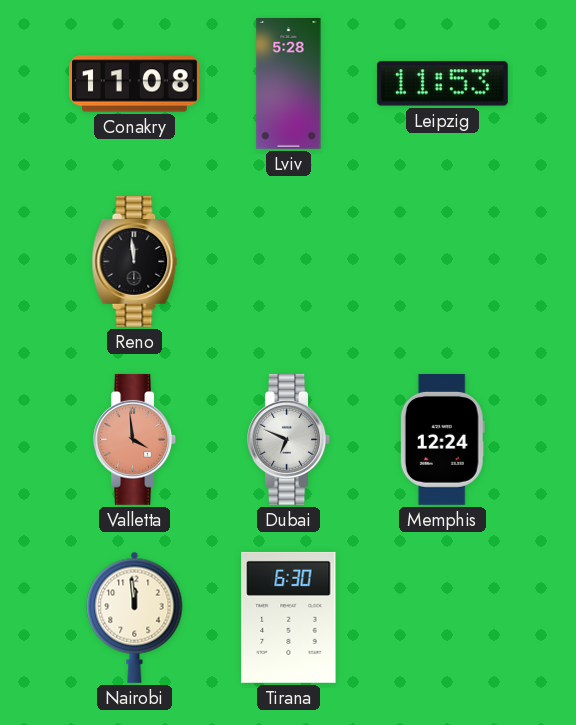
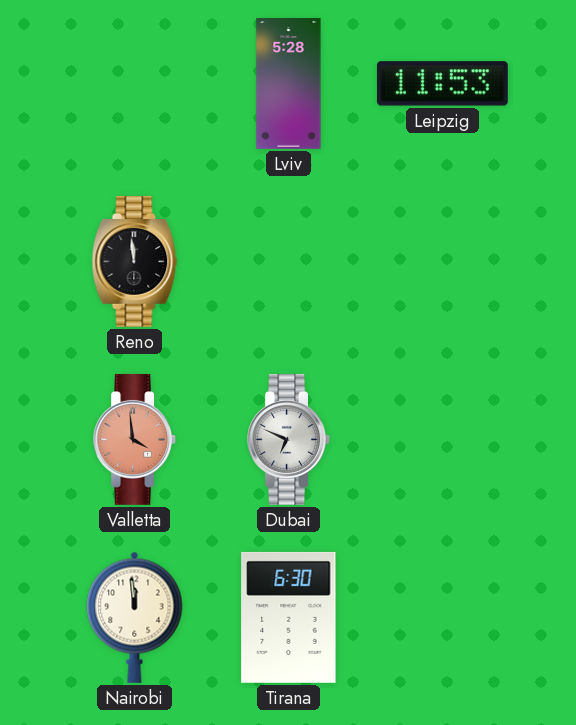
Conakry: 11:08 -> none (135, 84)
Memphis: 12:24 -> none (442, 439)
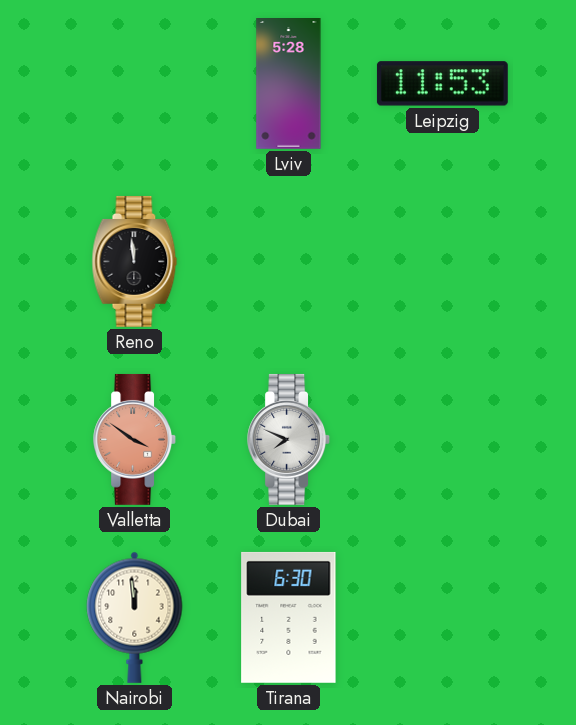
Valletta: 3:59 -> 3:51 (135, 439)
Dubai: 6:49 -> 7:49 (289, 439)
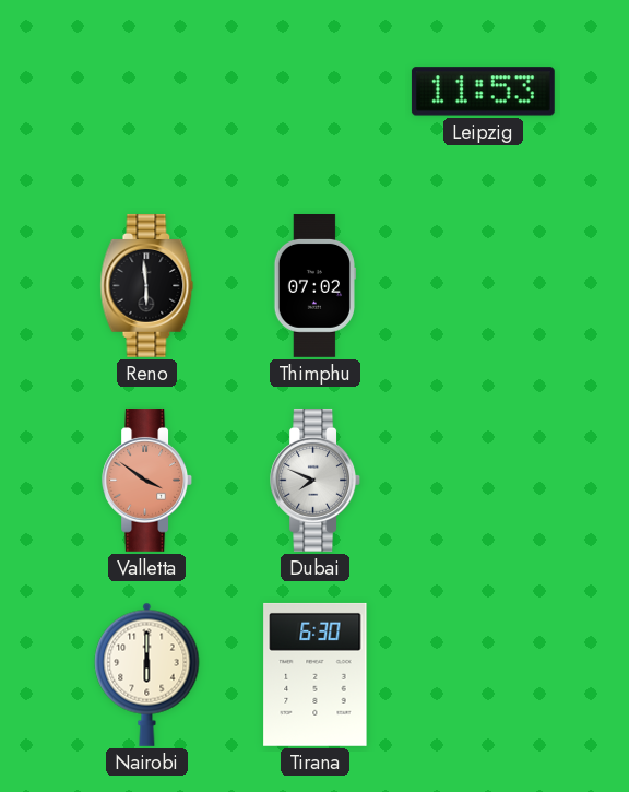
Lviv: 5:28 -> none (289, 84)
Reno: 11:59 -> 5:59 (147, 285)
Thimphu: none -> 07:02 (314, 286)
Nairobi: 11:59 -> 6:00 (147, 674)
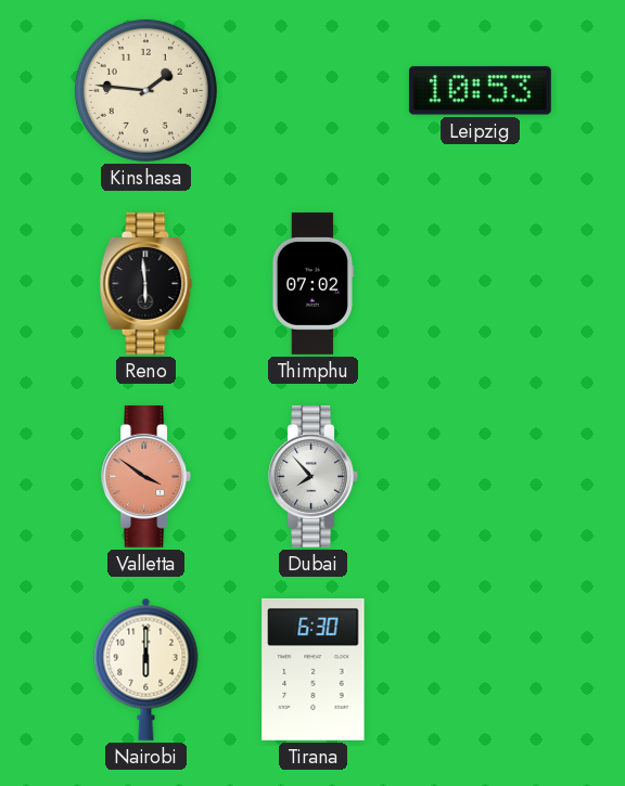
Kinshasa: none -> 1:46 (145, 90)
Leipzig: 11:53 -> 10:53 (480, 91)
Dubai: 7:49 -> 7:53 (314, 476)
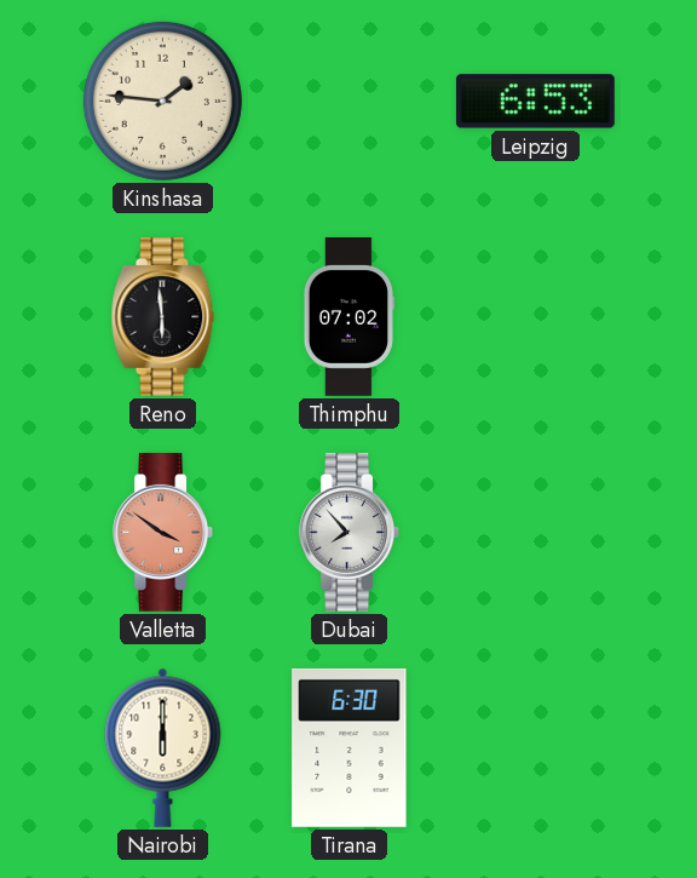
Leipzig: 10:53 -> 6:53 (535, 102)
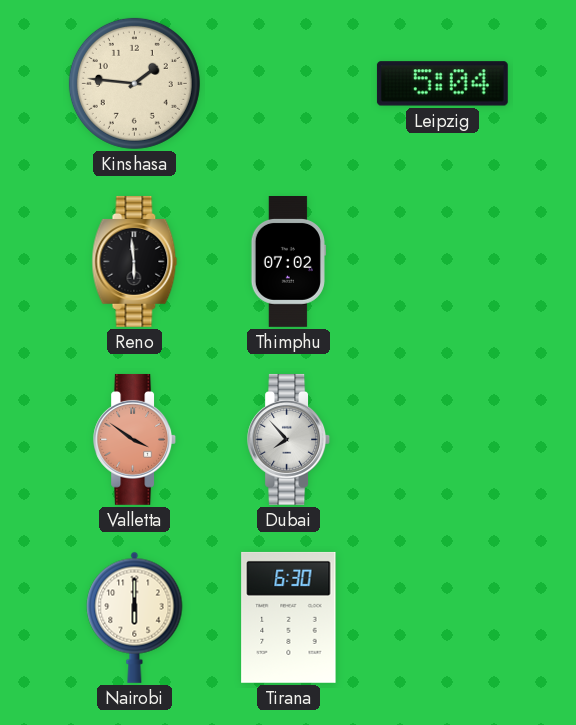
Leipzig: 6:53 -> 5:04 (442, 84)
